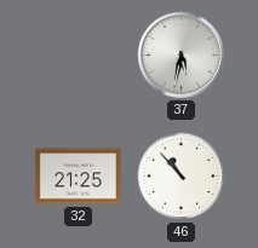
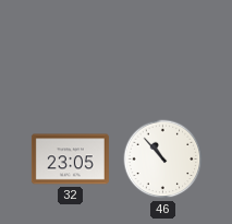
37: 5:32 -> none (180, 54)
32: 21:25 -> 23:05 (70, 160)
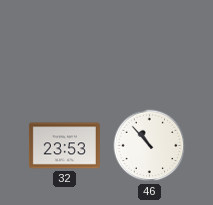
32: 23:05 -> 23:53 (64, 146)
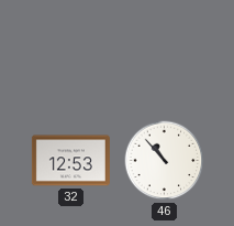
32: 23:53 -> 12:53 (70, 161)
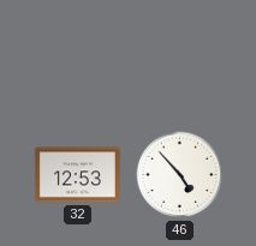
46: 10:53 -> 4:53 (180, 175)
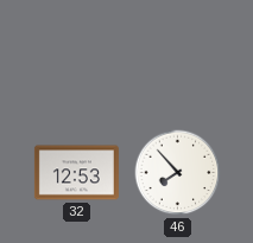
46: 4:53 -> 7:53 (178, 173)
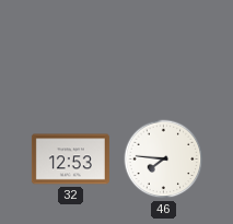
46: 7:53 -> 7:46 (164, 160)
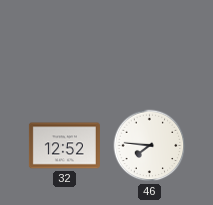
32: 12:53 -> 12:52 (64, 146)
